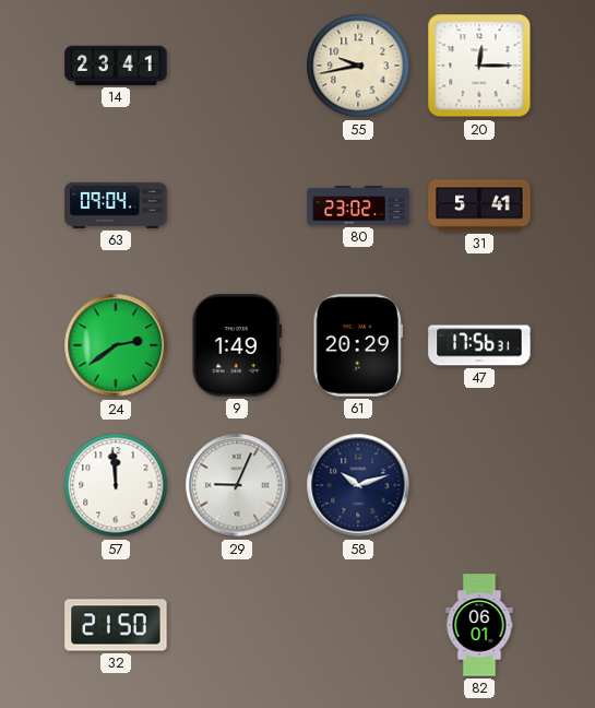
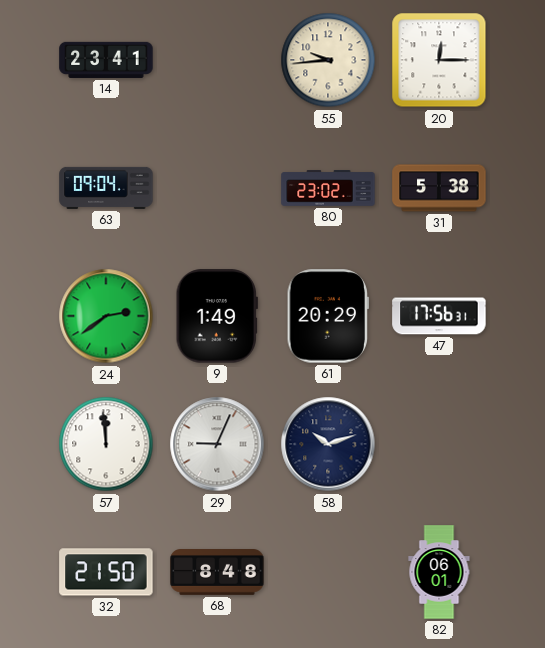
55: 9:43 -> 9:44 (328, 60)
31: 5:41 -> 5:38 (439, 188)
68: none -> 8:48 (217, 573)
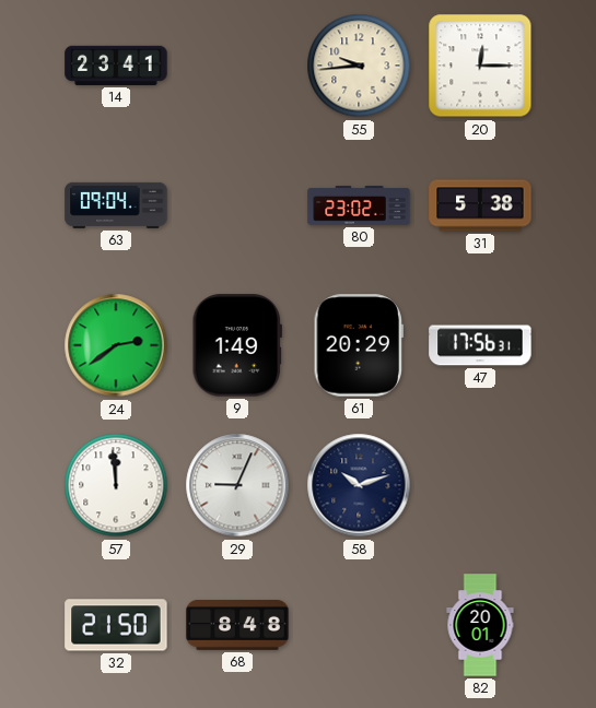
82: 06:01 -> 20:01 (480, 625)
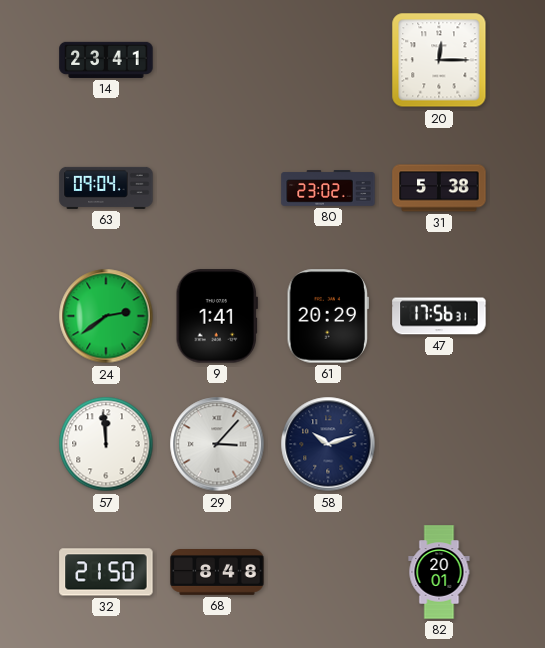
55: 9:44 -> none (359, 66)
9: 1:49 -> 1:41 (217, 316)
29: 9:04 -> 3:07 (217, 444)
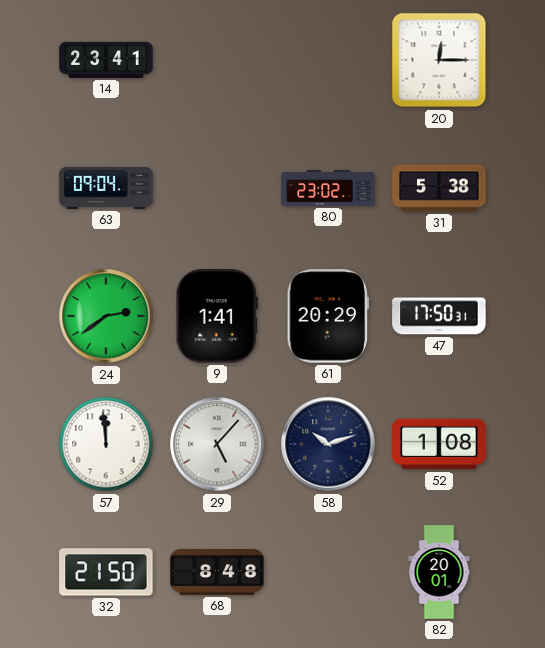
47: 17:56 -> 17:50 (439, 316)
29: 3:07 -> 5:07 (217, 444)
52: none -> 1:08 (439, 444)
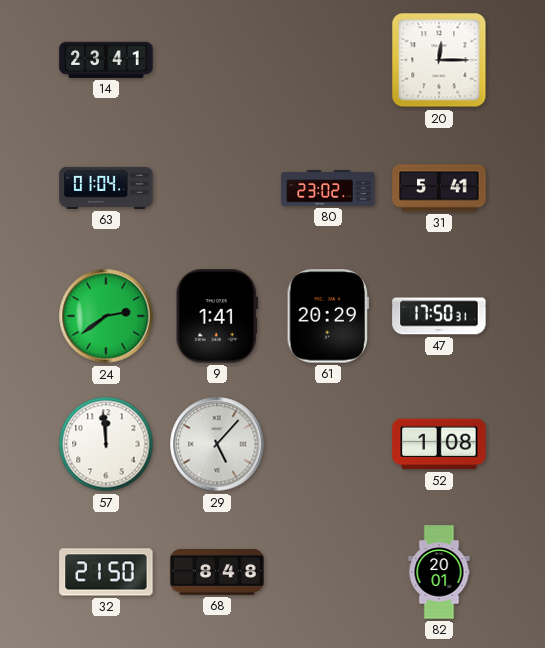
63: 09:04 -> 01:04 (106, 188)
31: 5:38 -> 5:41 (439, 188)
58: 10:12 -> none (328, 444)
